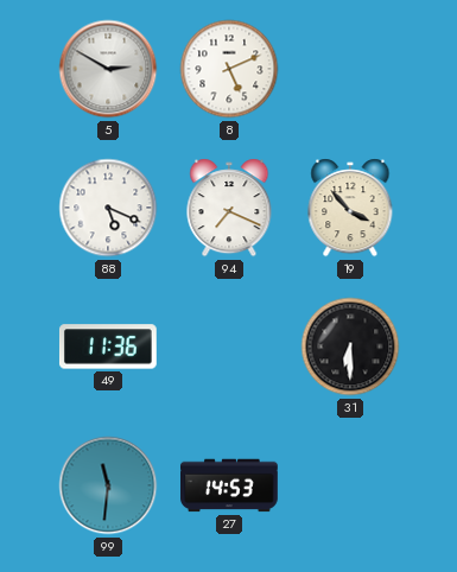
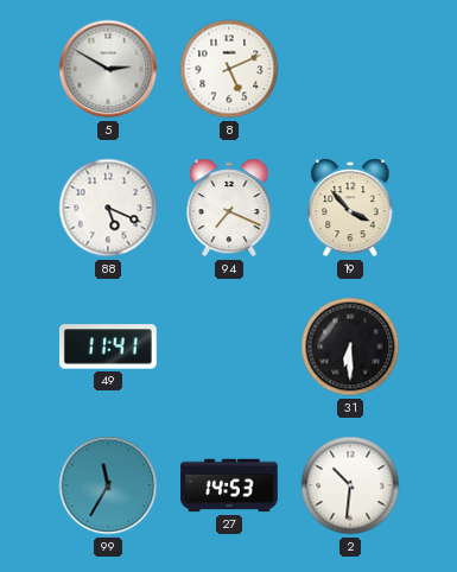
49: 11:36 -> 11:41 (108, 347)
99: 11:31 -> 11:35 (108, 485)
2: none -> 10:31 (350, 485)
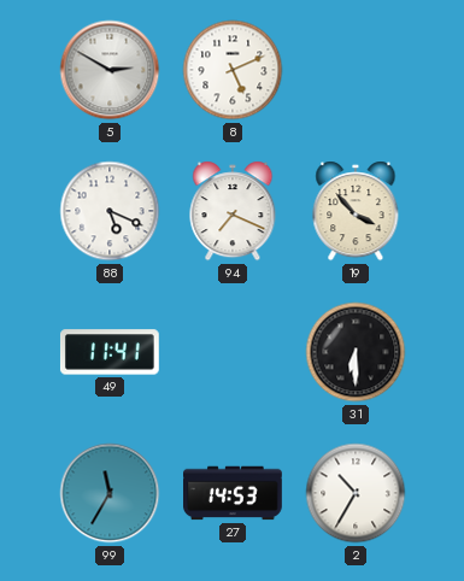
2: 10:31 -> 10:35 (356, 493)
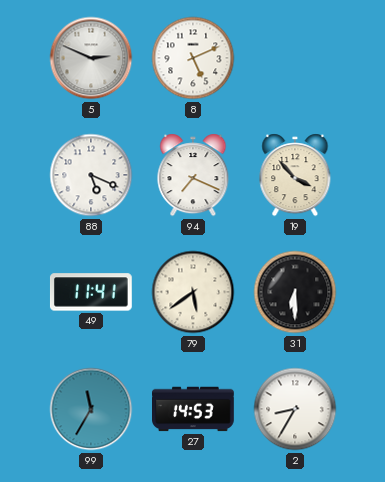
5: 2:50 -> 2:49 (91, 58)
79: none -> 5:39 (193, 292)
2: 10:35 -> 8:35 (295, 409)
